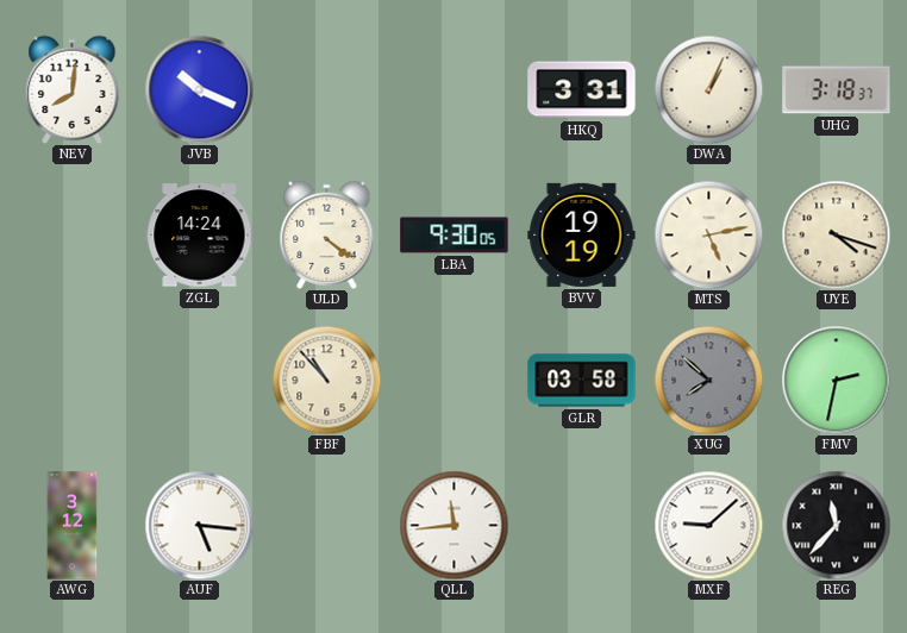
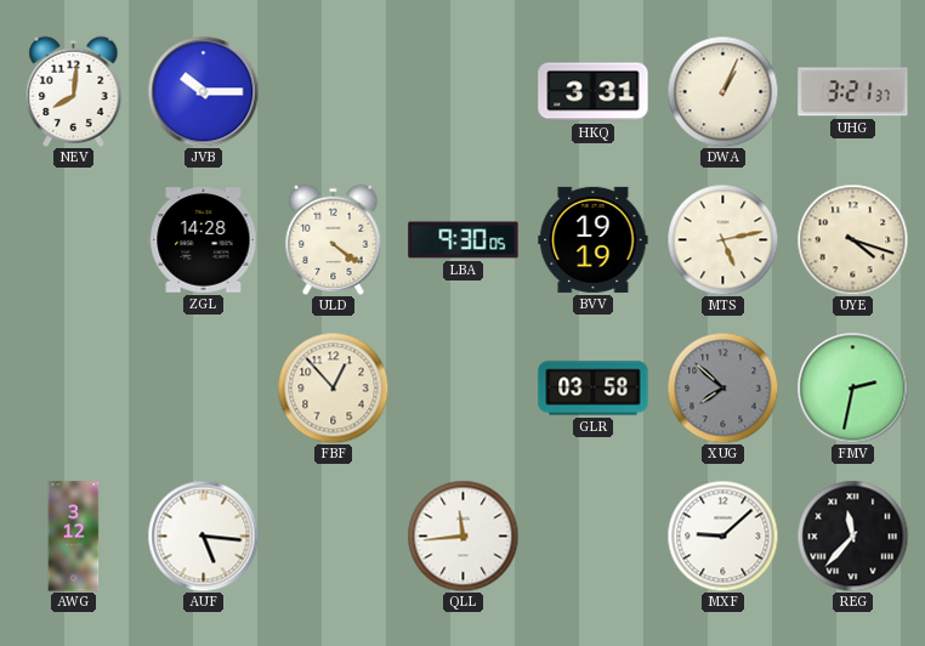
JVB: 10:19 -> 10:15 (203, 91)
UHG: 3:18 -> 3:21 (853, 92)
ZGL: 14:24 -> 14:28 (204, 240)
FBF: 10:53 -> 12:53 (333, 387)
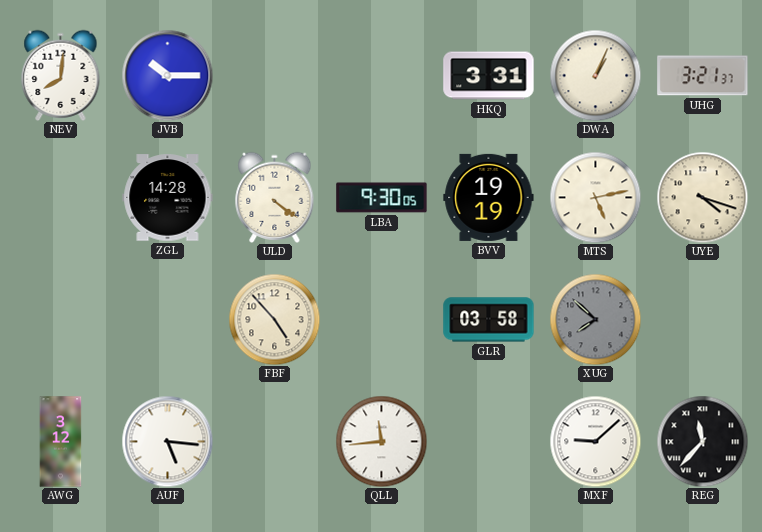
FBF: 12:53 -> 4:53 (274, 319)
FMV: 2:32 -> none (852, 387)
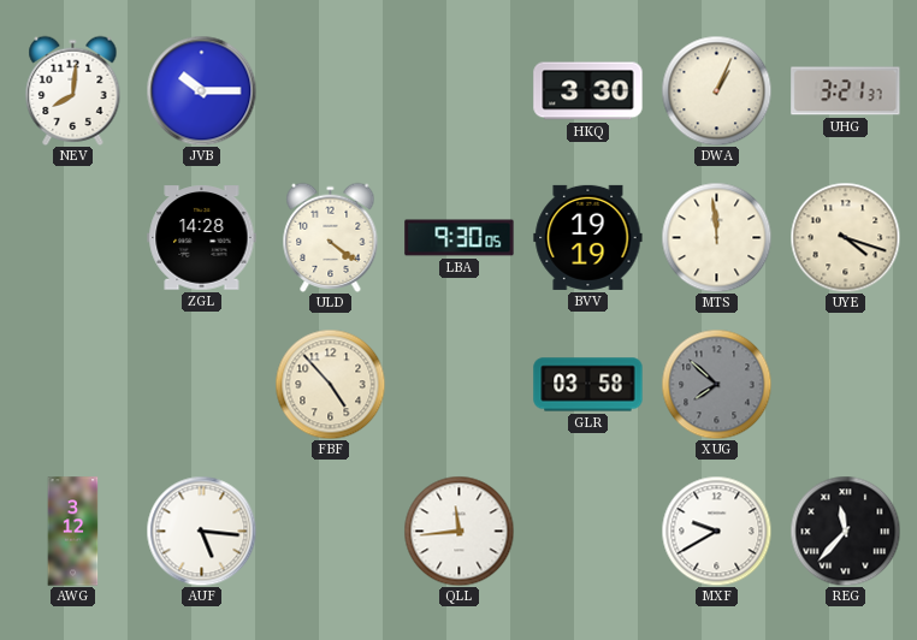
HKQ: 3:31 -> 3:30 (588, 91)
MTS: 5:13 -> 11:59 (716, 237)
MXF: 9:08 -> 9:40 (716, 531)
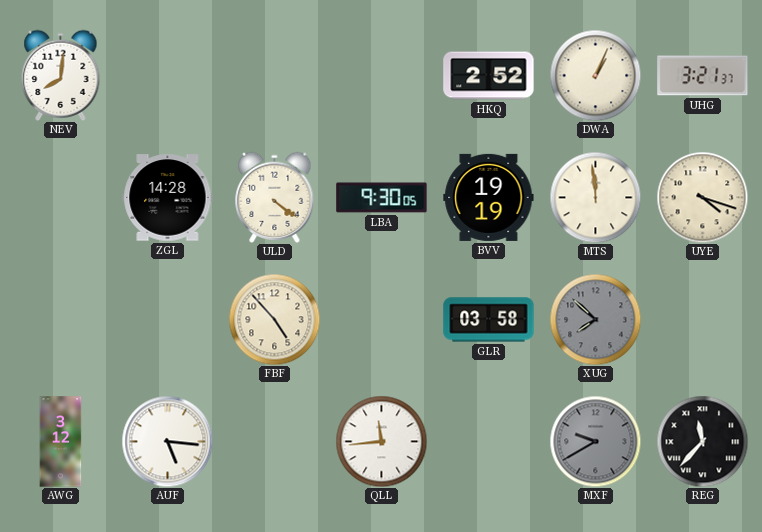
JVB: 10:15 -> none (201, 90)
HKQ: 3:30 -> 2:52 (489, 76)
MXF dial: white -> grey (595, 441)
